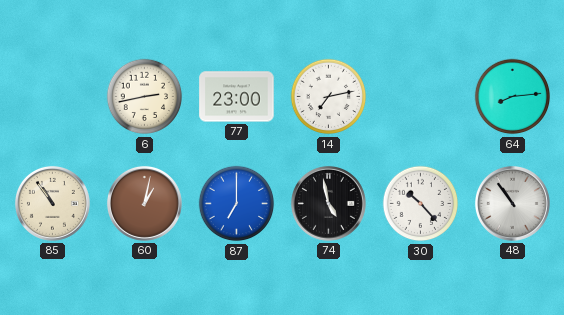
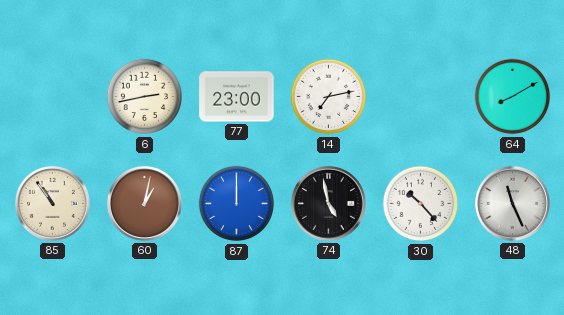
64: 8:14 -> 8:10 (513, 97)
87: 7:00 -> 12:00 (237, 204)
48: 10:54 -> 11:26 (512, 203)
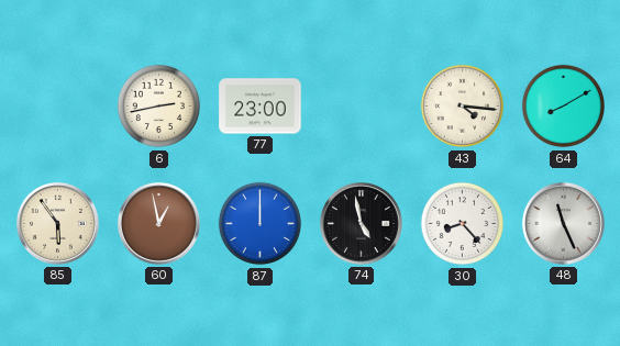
14: 7:13 -> none (329, 97)
43: none -> 4:16 (463, 107)
85: 10:54 -> 5:54 (57, 223)
60: 1:02 -> 12:58 (158, 223)
30: 10:23 -> 8:23 (463, 224)
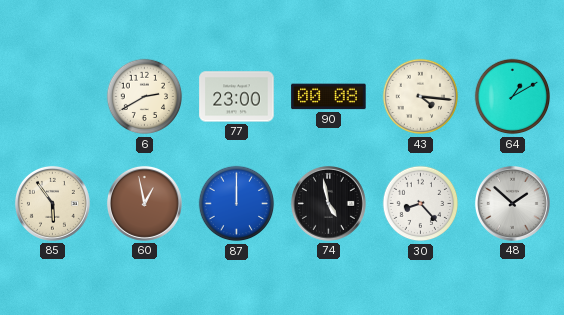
6: 2:43 -> 2:40 (145, 97)
90: none -> 00:08 (329, 97)
64: 8:10 -> 1:10 (513, 97)
48: 11:26 -> 1:52 (512, 203)
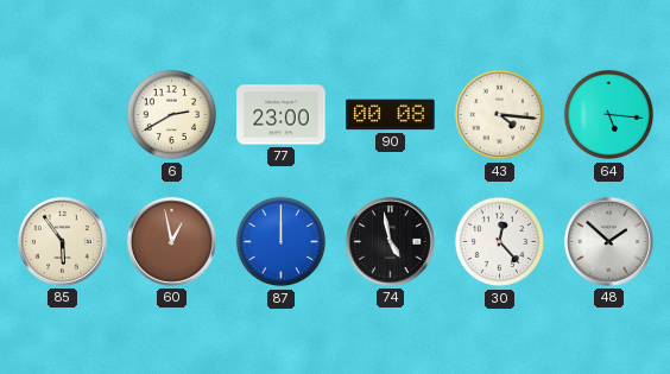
64: 1:10 -> 5:16 (609, 115)
30: 8:23 -> 12:23 (500, 242)
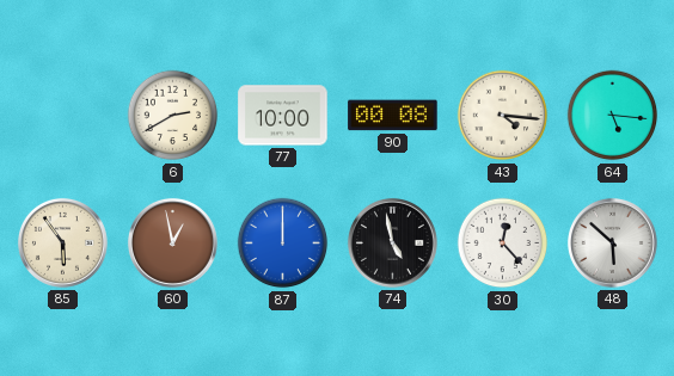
77: 23:00 -> 10:00 (283, 116)
48: 1:52 -> 5:52 (612, 242)
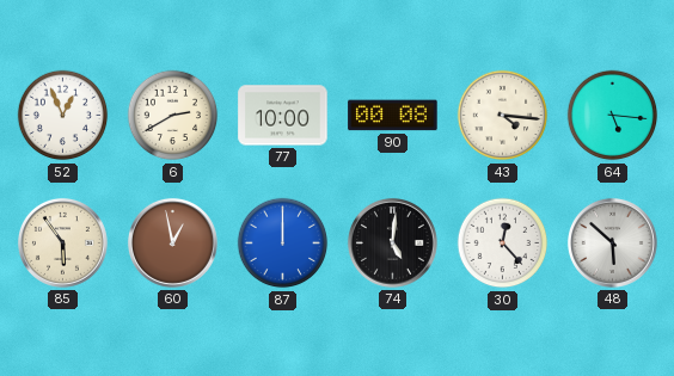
52: none -> 12:56 (63, 116)
74: 4:58 -> 5:01 (392, 242)
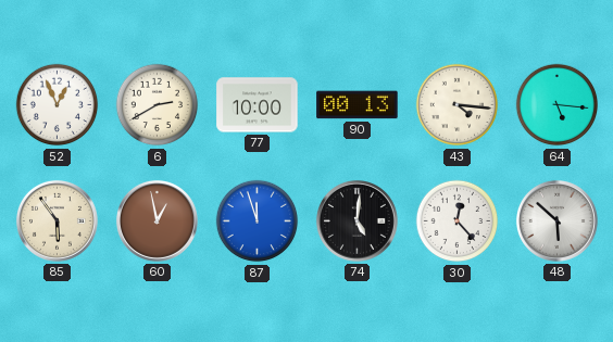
90: 00:08 -> 00:13 (358, 105)
87: 12:00 -> 11:57 (258, 221)
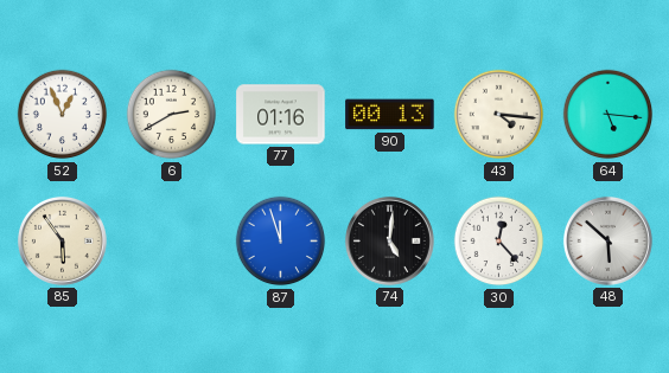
77: 10:00 -> 01:16 (281, 115)
60: 12:58 -> none (157, 220)
